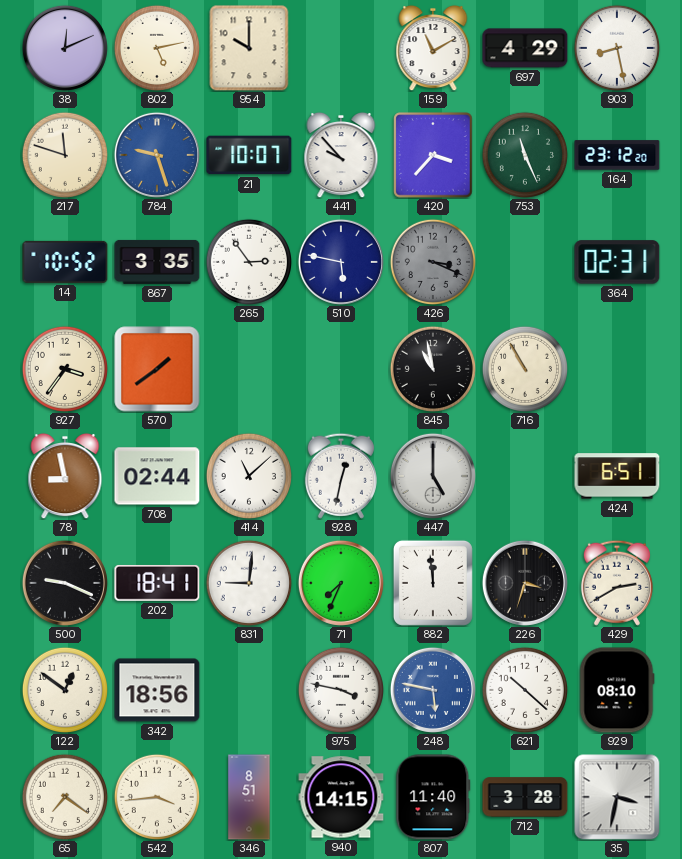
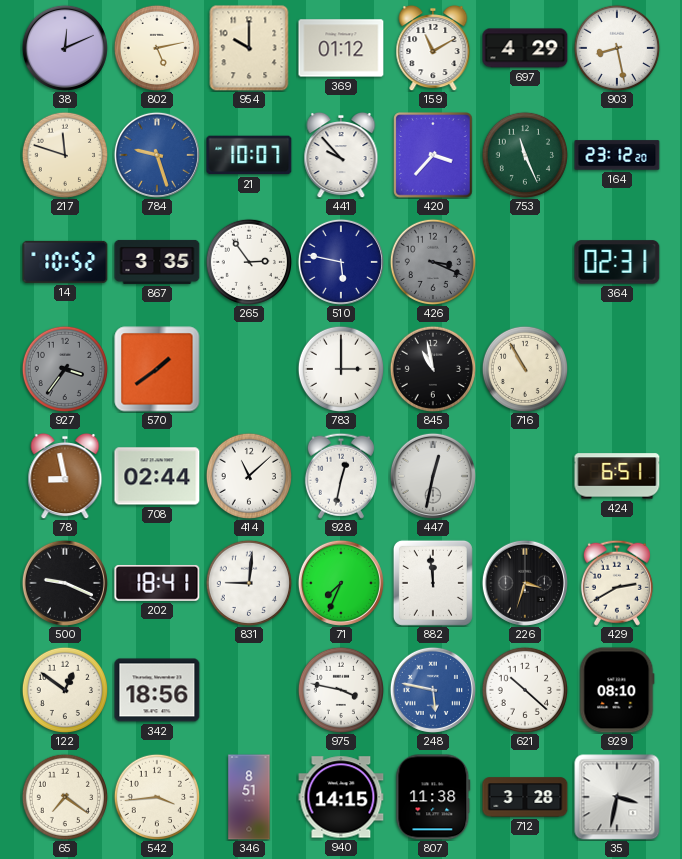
369: none -> 01:12 (341, 48)
927 dial: cream -> grey (64, 368)
783: none -> 3:00 (340, 368)
447: 5:00 -> 12:32 (433, 476)
807: 11:40 -> 11:38 (433, 797)
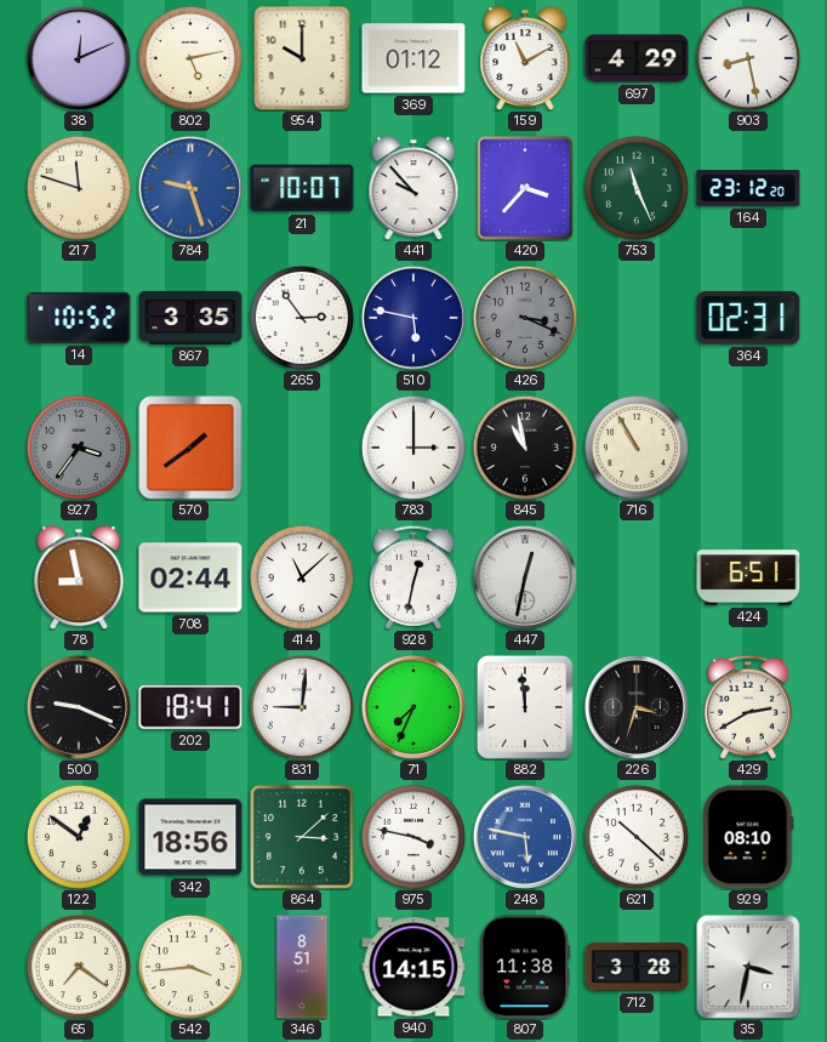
864: none -> 3:08 (302, 837)
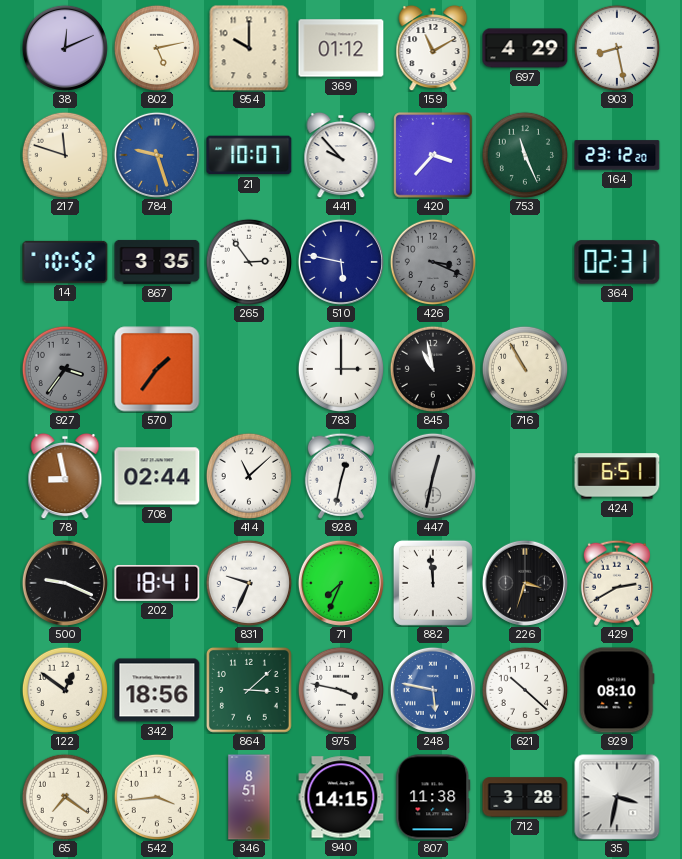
570: 1:39 -> 1:36 (157, 369)
831: 9:01 -> 9:34 (248, 582)
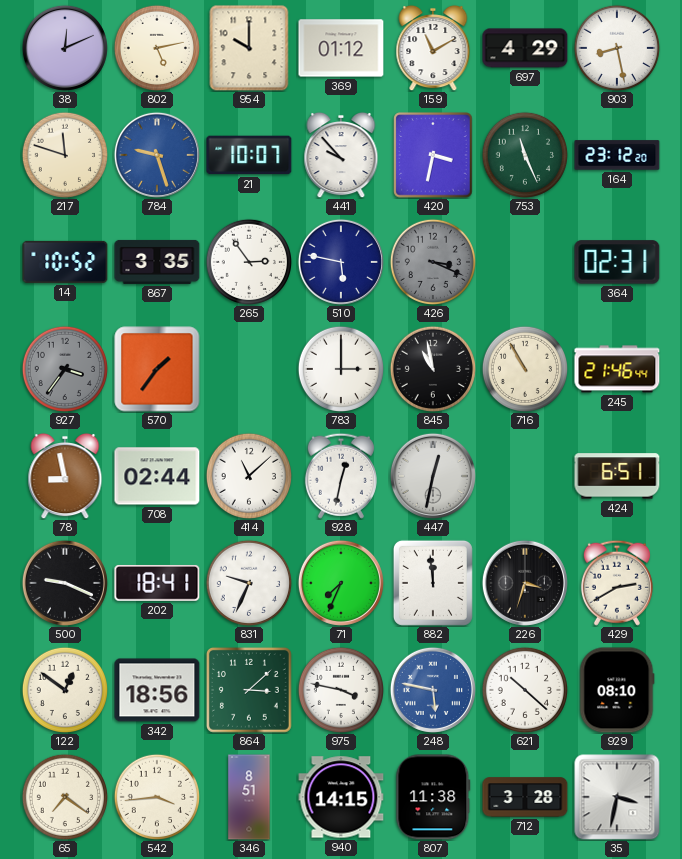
420: 3:37 -> 3:32 (433, 155)
245: none -> 21:46 (617, 369)
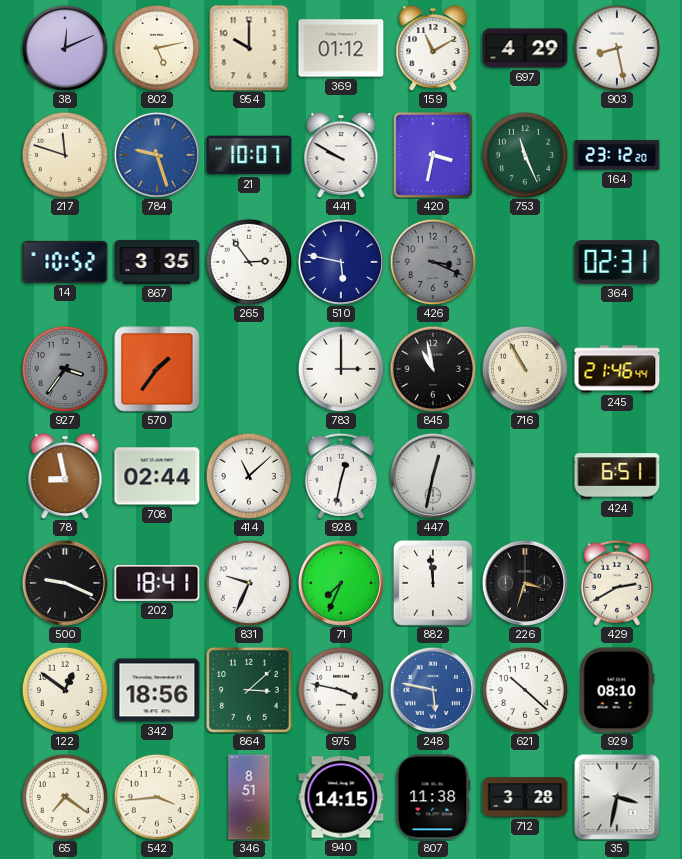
441: 9:53 -> 9:50 (341, 155)
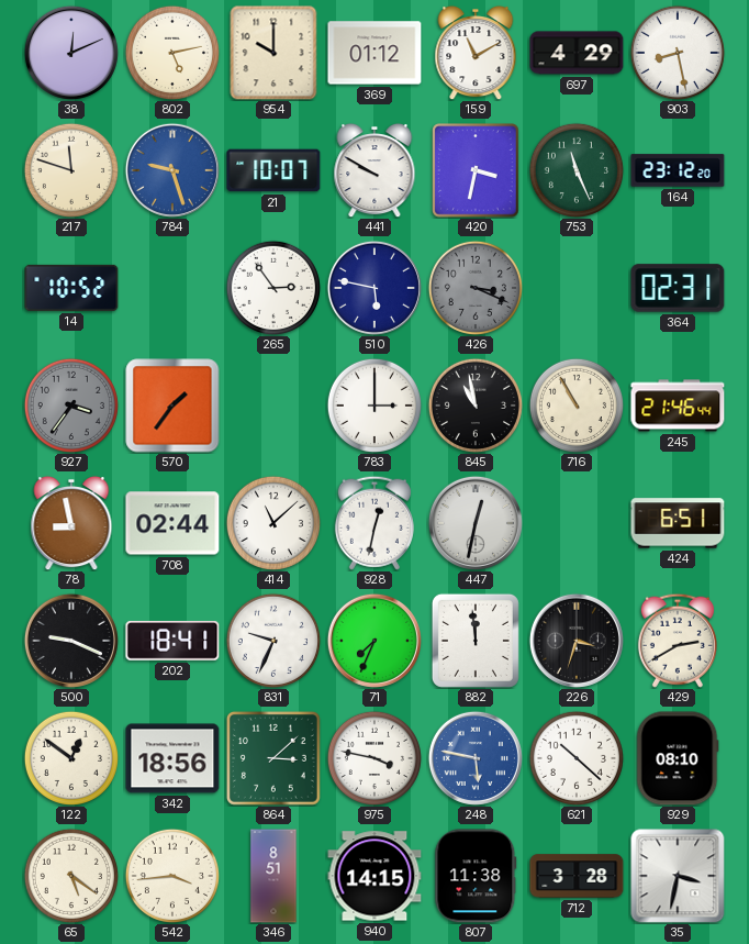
867: 3:35 -> none (157, 262)
65: 7:21 -> 5:21 (70, 875)
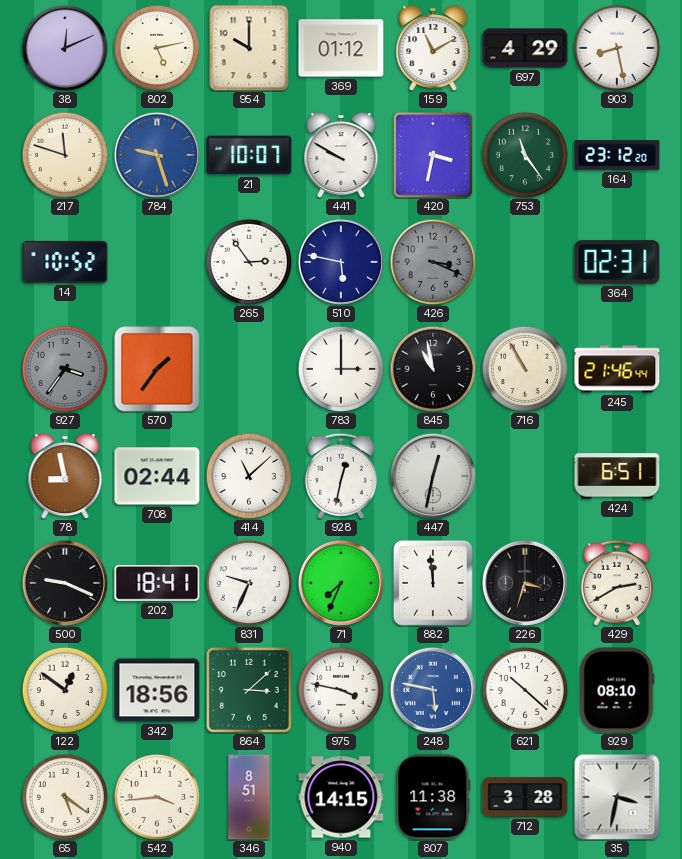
753: 11:26 -> 11:24 (524, 154)
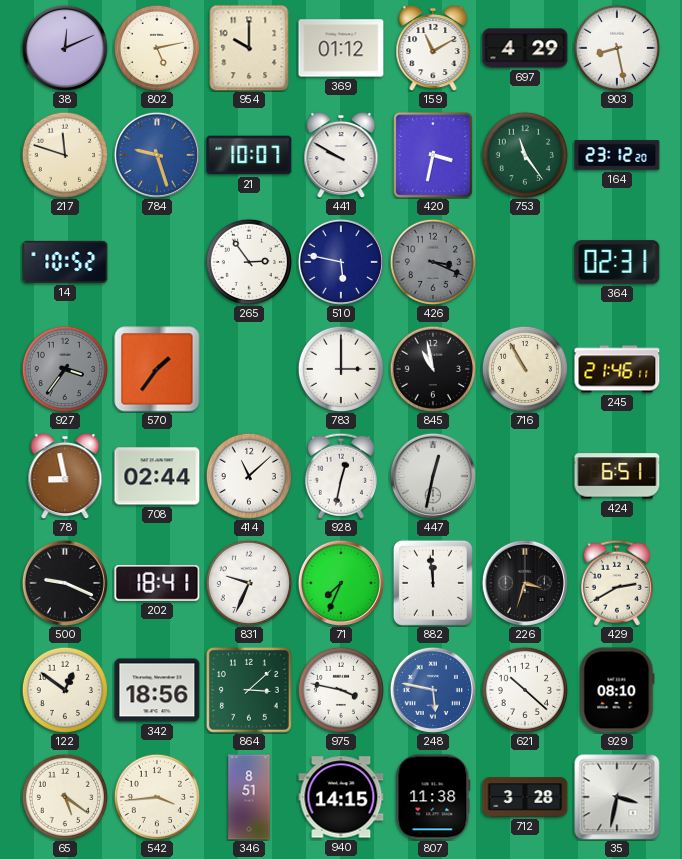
245: 21:46:44 -> 21:46:11 (617, 369)
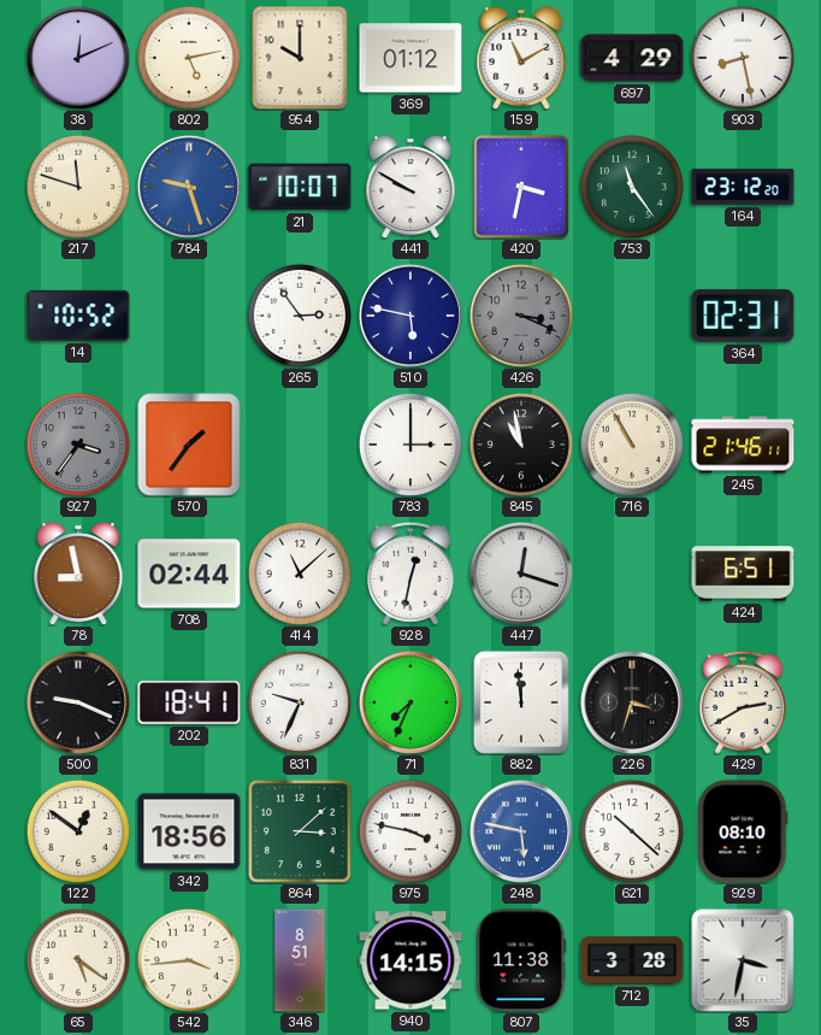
447: 12:32 -> 12:18 (521, 574)
